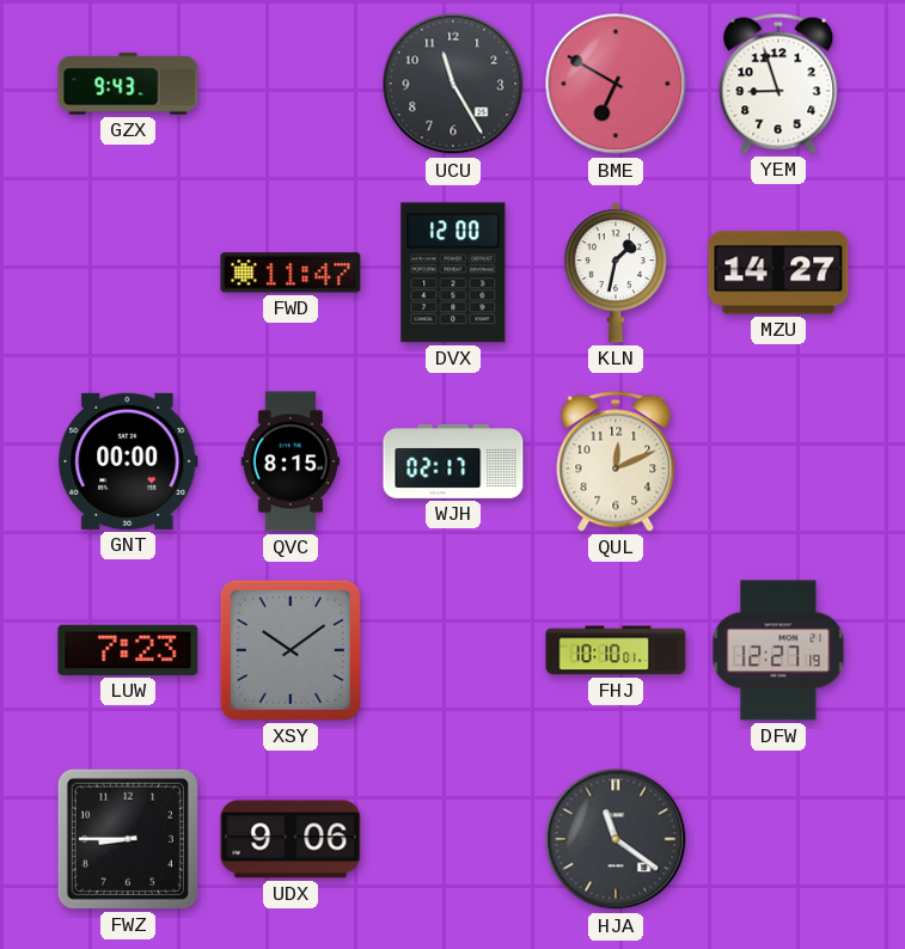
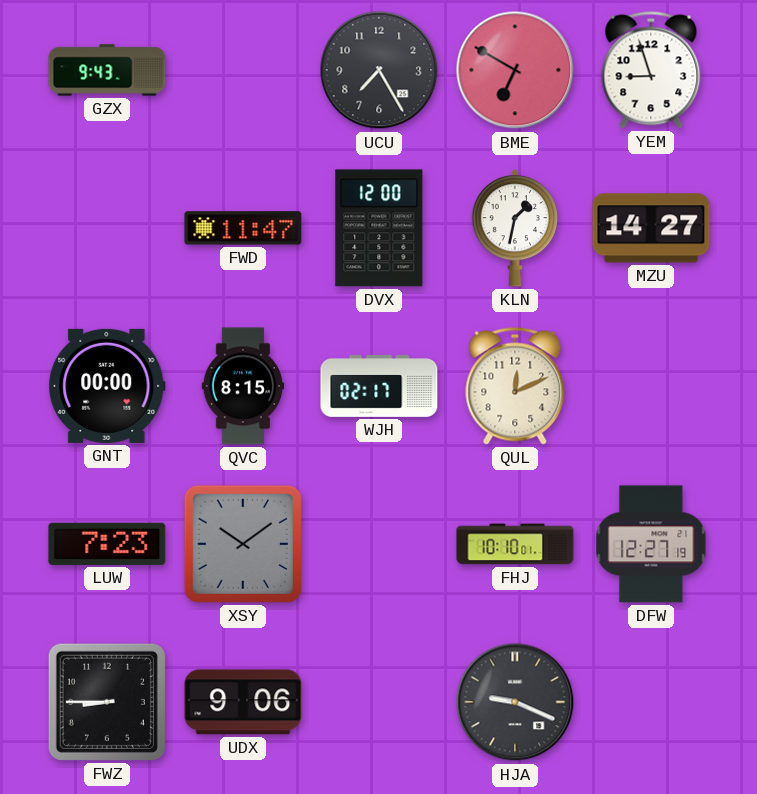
UCU: 11:25 -> 7:25 (379, 70)
HJA: 11:21 -> 9:19 (515, 702)
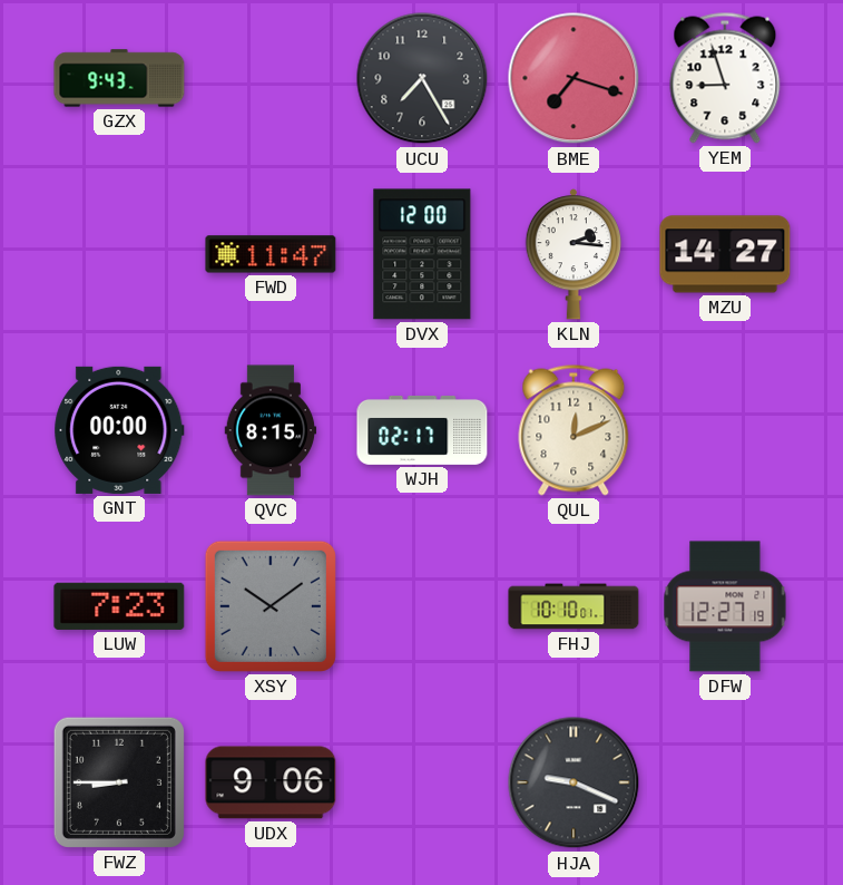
BME: 6:50 -> 7:18 (574, 78)
KLN: 1:32 -> 2:16 (574, 254)
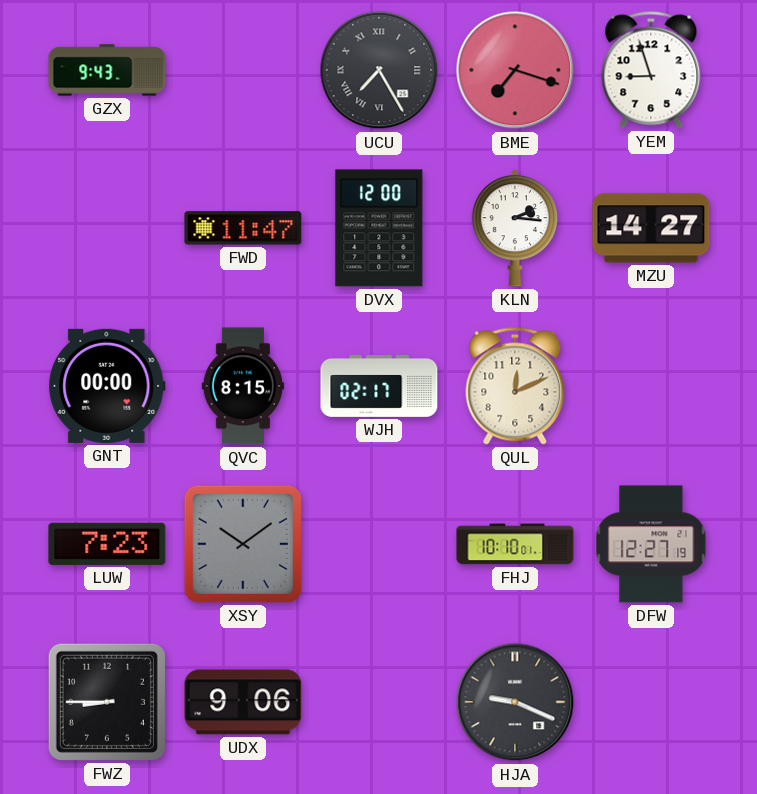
UCU numerals: Arabic -> Roman (379, 70)
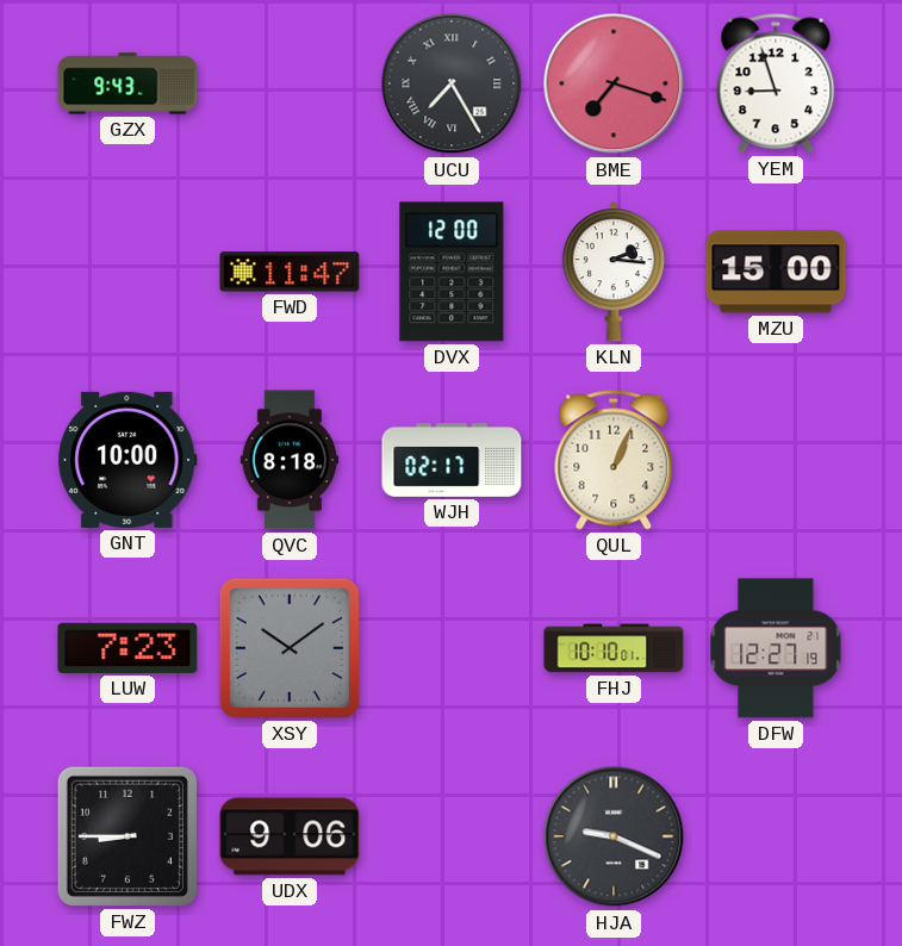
MZU: 14:27 -> 15:00 (776, 272)
GNT: 00:00 -> 10:00 (127, 460)
QVC: 8:15 -> 8:18 (290, 460)
QUL: 12:11 -> 1:04 (614, 460)
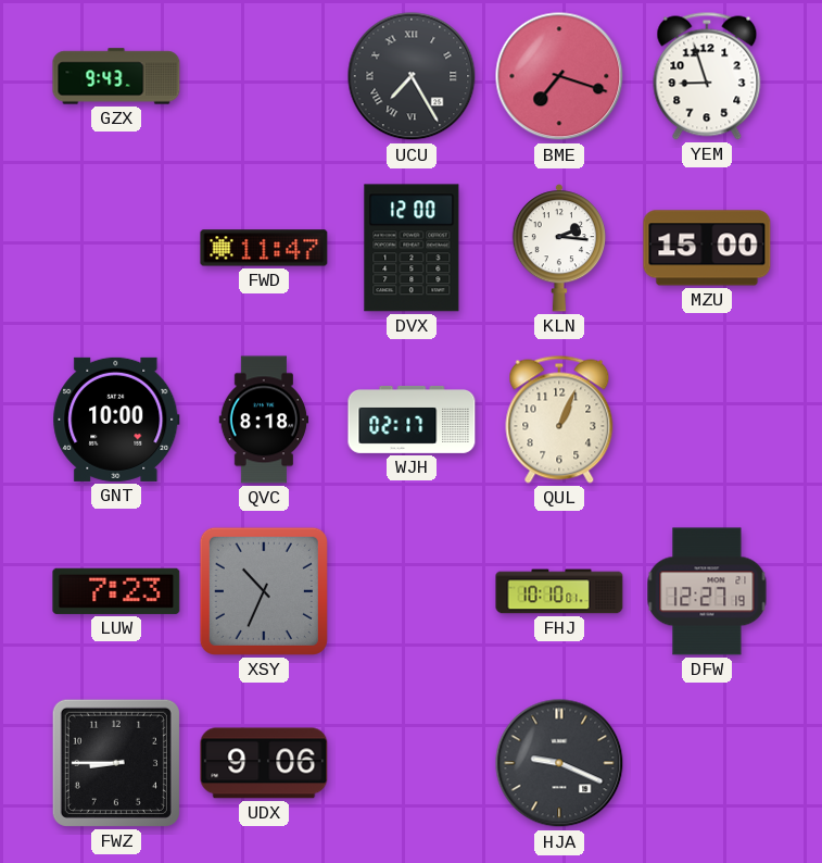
XSY: 10:09 -> 10:34 (264, 591)
